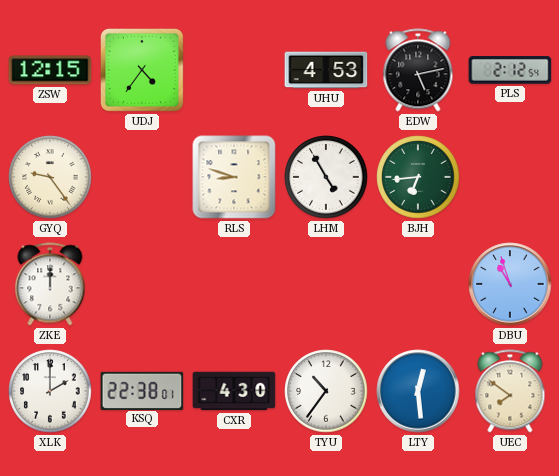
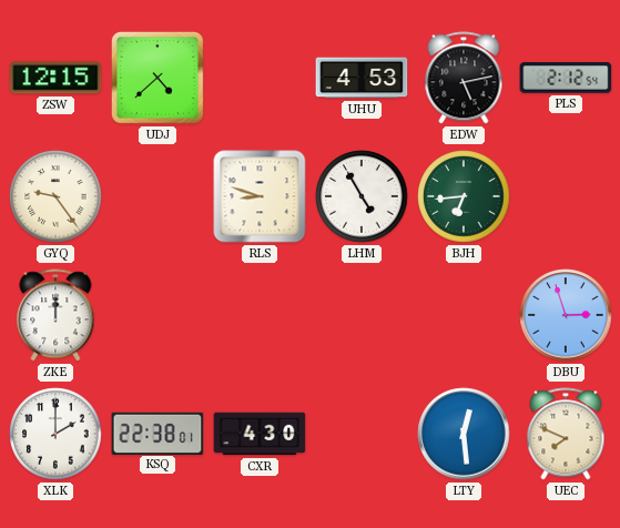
UDJ: 4:36 -> 4:38 (157, 78)
DBU: 10:57 -> 2:57 (566, 315)
TYU: 10:36 -> none (326, 391)
UEC: 7:51 -> 7:49 (566, 434)
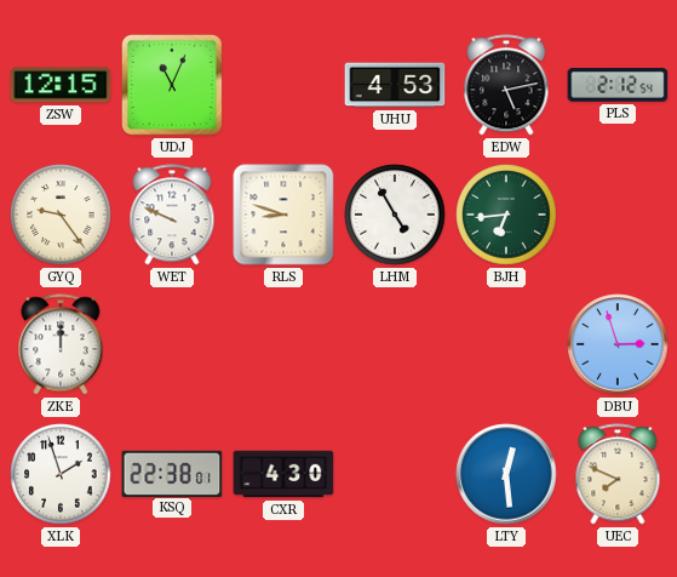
UDJ: 4:38 -> 11:04 (172, 85)
WET: none -> 9:49 (172, 215)
XLK: 2:00 -> 1:57 (61, 474)
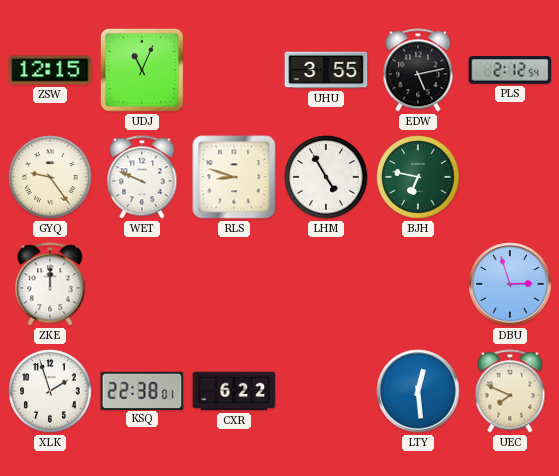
UHU: 4:53 -> 3:55 (326, 70)
BJH: 6:44 -> 6:47 (418, 177)
CXR: 4:30 -> 6:22 (234, 391)
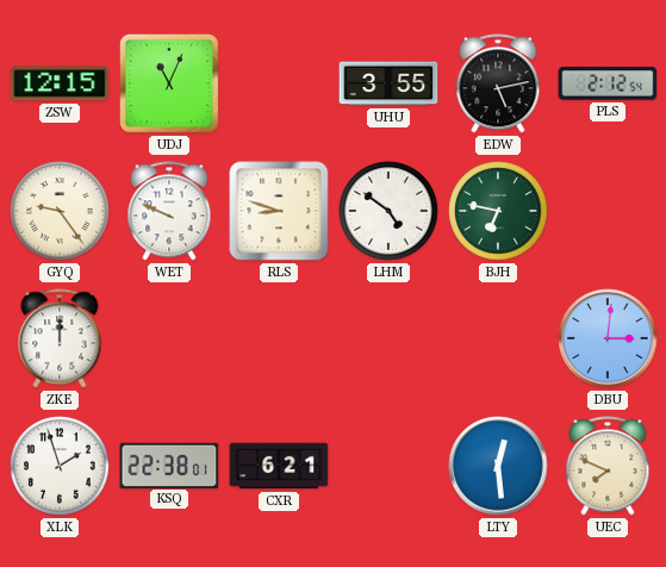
LHM: 4:55 -> 4:51 (388, 211)
DBU: 2:57 -> 3:01 (608, 338)
CXR: 6:22 -> 6:21 (279, 466)
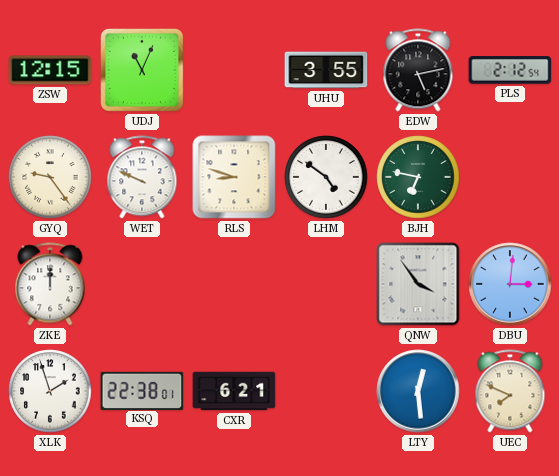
QNW: none -> 3:54 (418, 284)
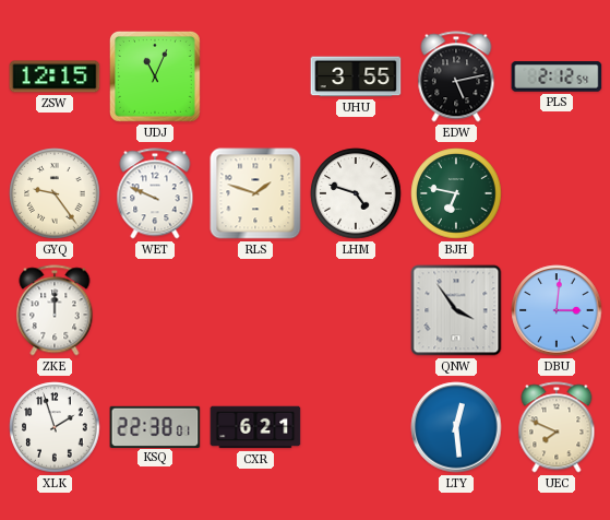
RLS: 8:48 -> 1:48 (255, 193)
LHM: 4:51 -> 4:48 (356, 193)
